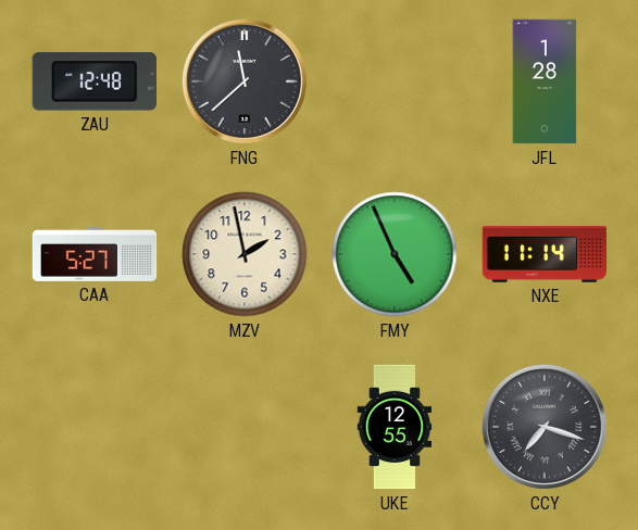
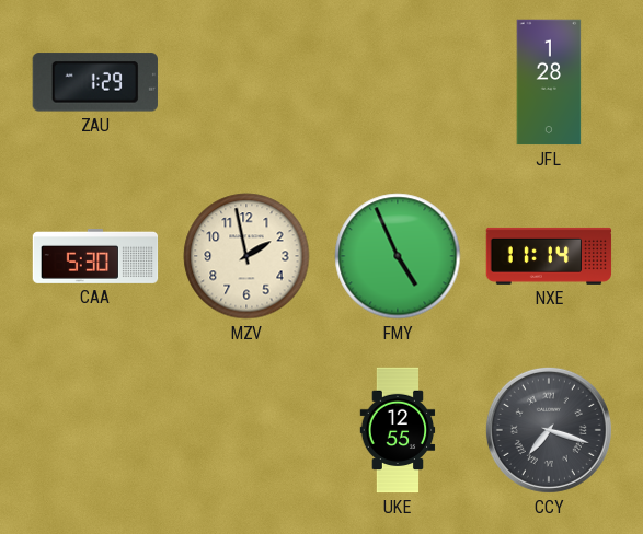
ZAU: 12:48 -> 1:29 (95, 82)
FNG: 11:38 -> none (245, 81)
CAA: 5:27 -> 5:30 (95, 256)
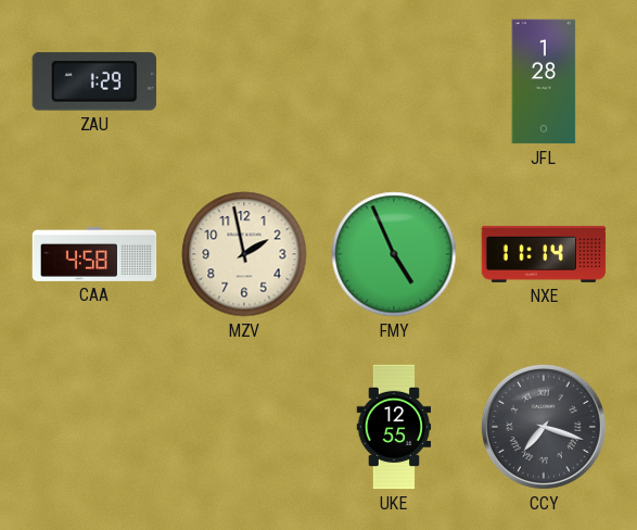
CAA: 5:30 -> 4:58 (94, 254)
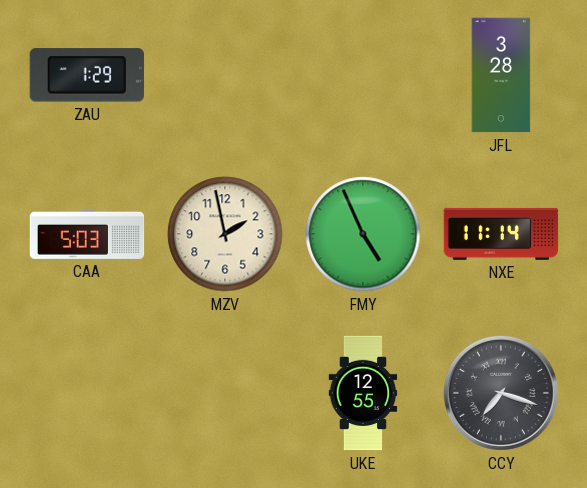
JFL: 1:28 -> 3:28 (501, 75)
CAA: 4:58 -> 5:03 (87, 234)
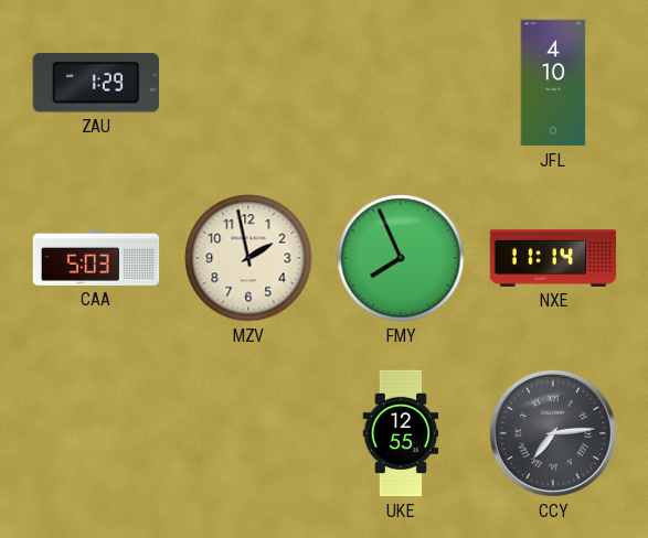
JFL: 3:28 -> 4:10 (553, 83)
FMY: 4:56 -> 7:56 (401, 258)
CCY: 7:18 -> 7:14 (553, 433)
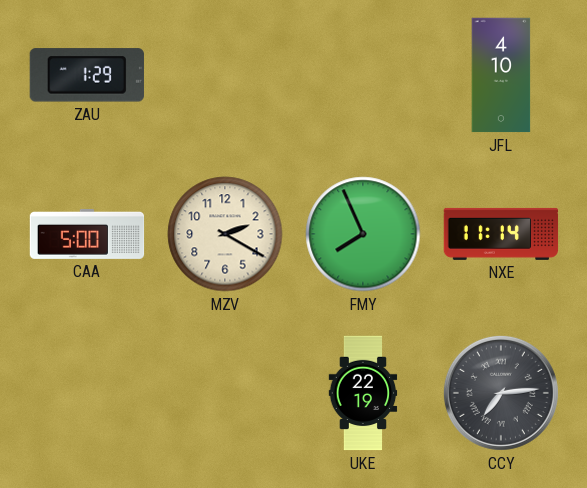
CAA: 5:03 -> 5:00 (87, 234)
MZV: 1:58 -> 2:20 (225, 234)
UKE: 12:55 -> 22:19 (363, 393)
